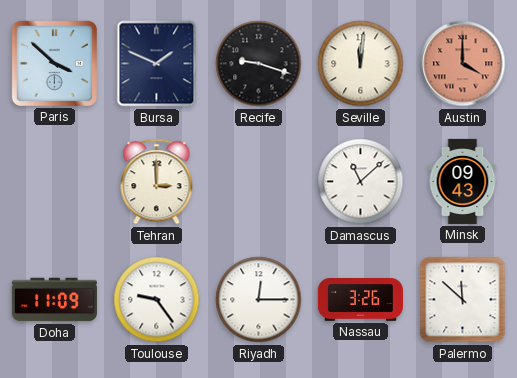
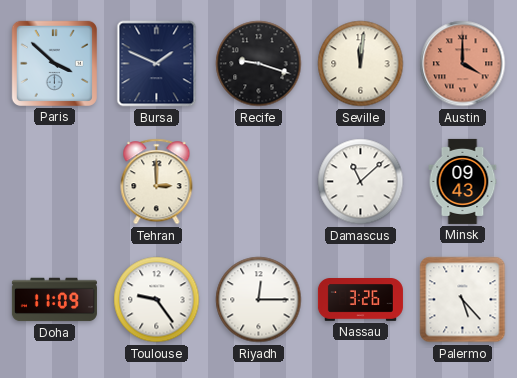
Palermo: 11:52 -> 5:23 (463, 300)
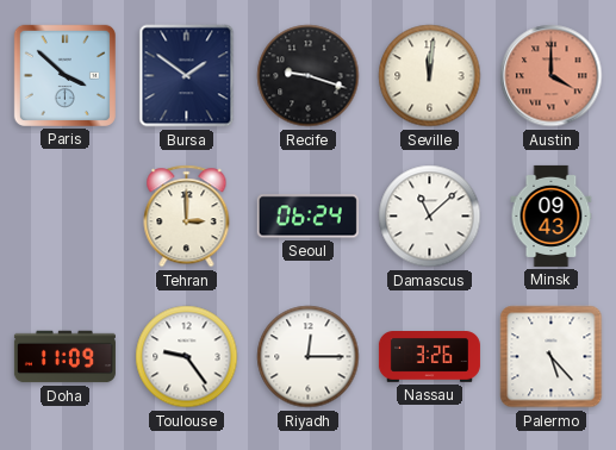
Bursa: 1:49 -> 1:51 (187, 76)
Seoul: none -> 06:24 (307, 217)
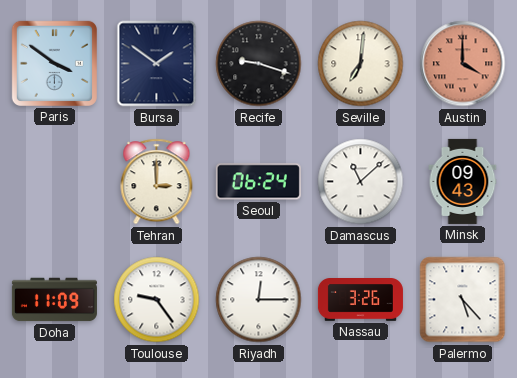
Paris: 3:52 -> 3:51 (54, 63)
Seville: 12:01 -> 7:01 (361, 64)
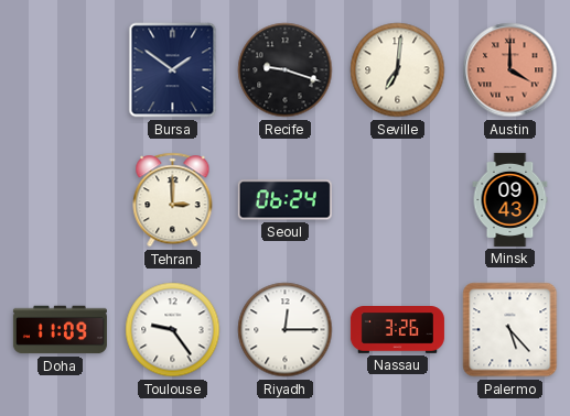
Paris: 3:51 -> none (54, 63)
Damascus: 11:08 -> none (361, 182)
